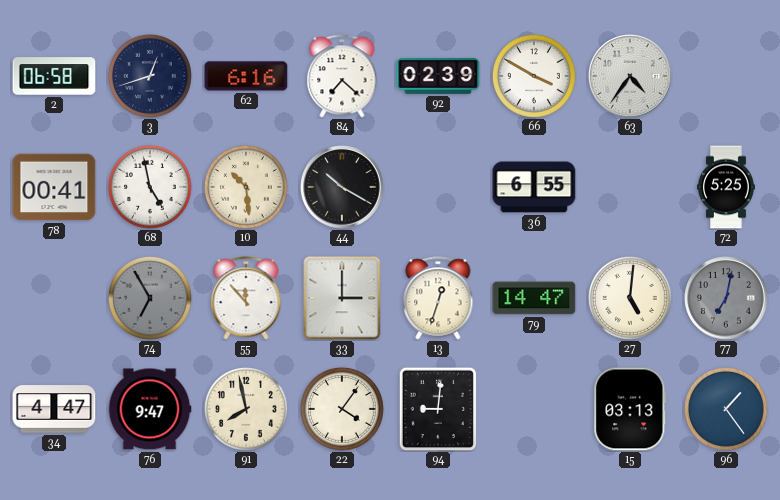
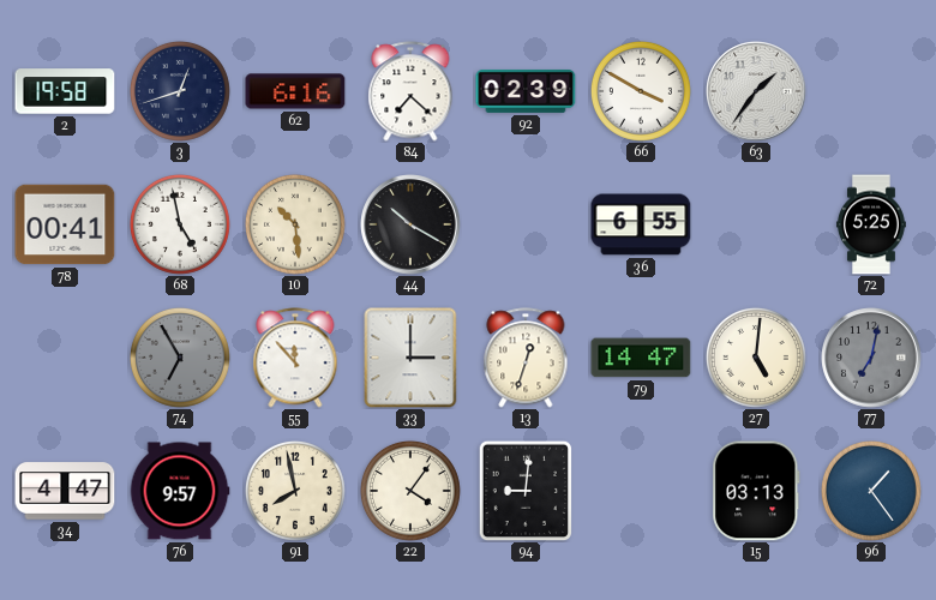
2: 06:58 -> 19:58 (65, 91)
63: 4:36 -> 1:36 (756, 91)
76: 9:47 -> 9:57 (180, 491)
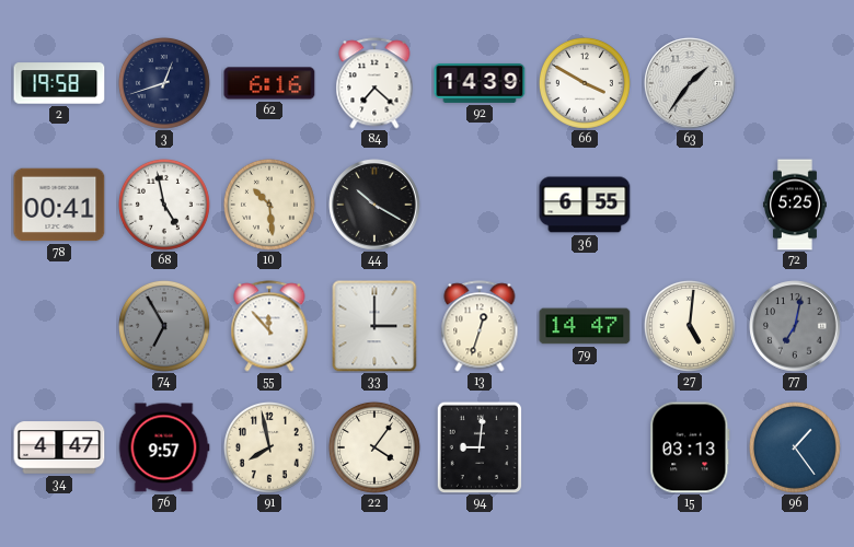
92: 02:39 -> 14:39 (480, 83)
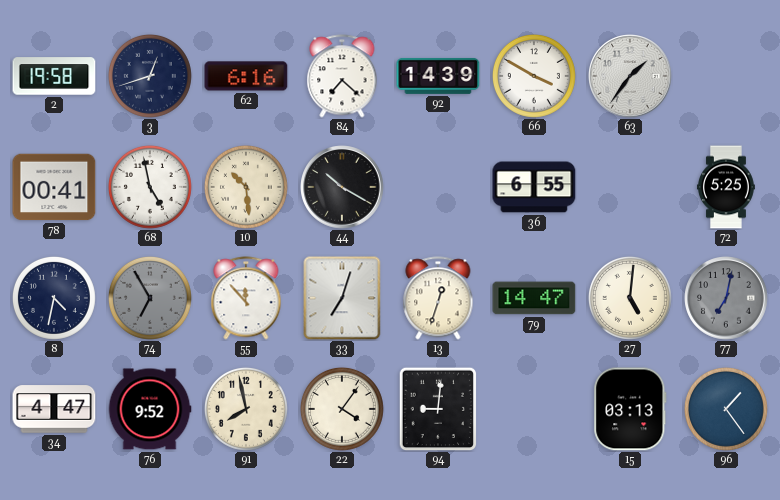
8: none -> 4:32 (54, 298)
33: 3:00 -> 7:03 (342, 298)
76: 9:57 -> 9:52 (150, 409)
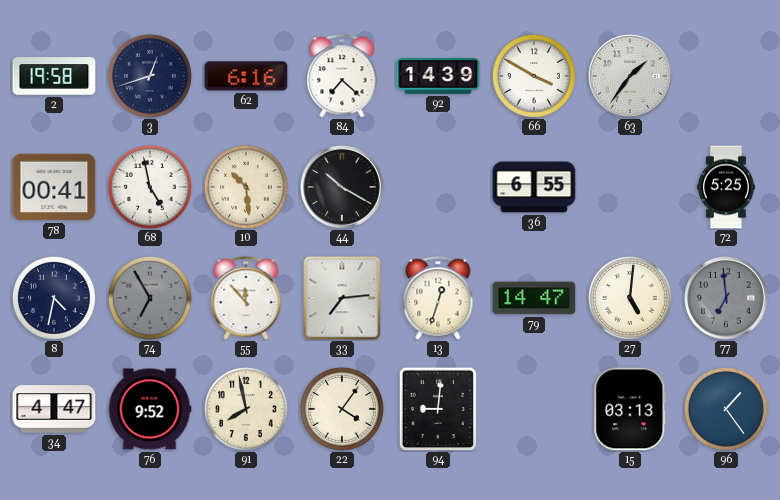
33: 7:03 -> 7:14 (342, 298)
77: 7:02 -> 6:59 (726, 298)
